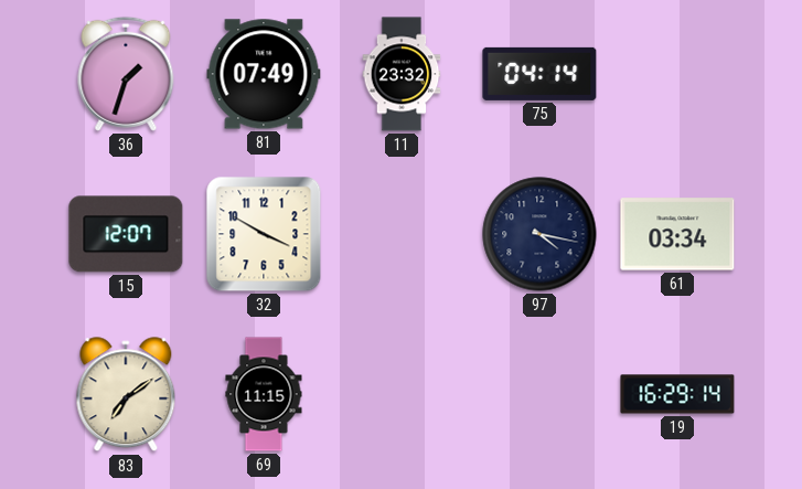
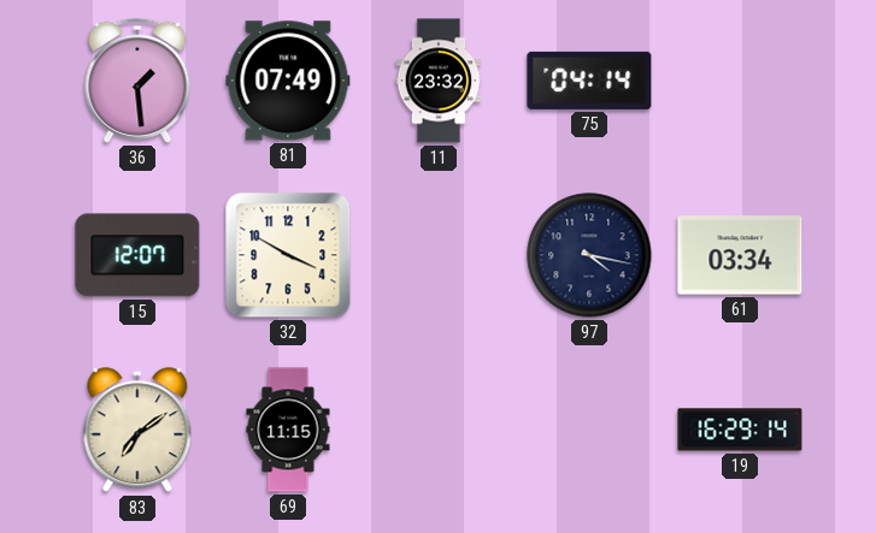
36: 1:33 -> 1:29 (137, 81)
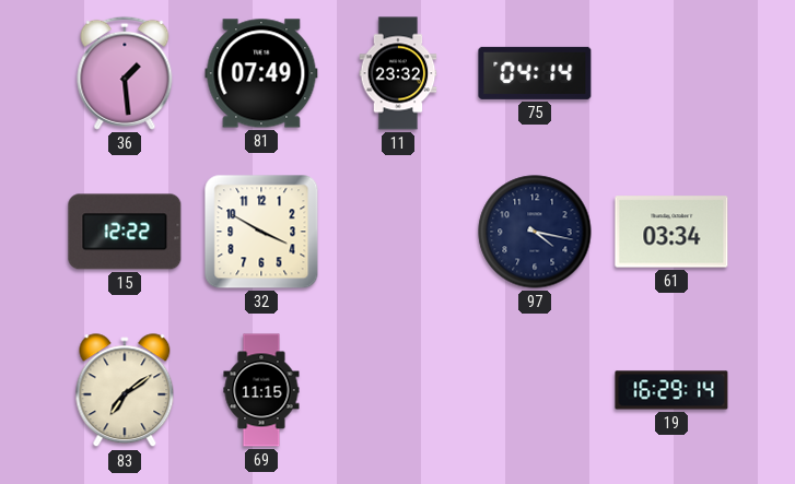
15: 12:07 -> 12:22 (125, 232)
